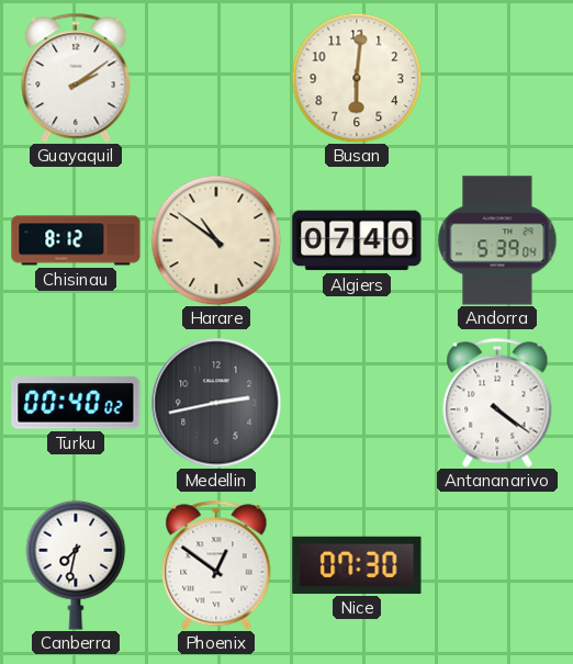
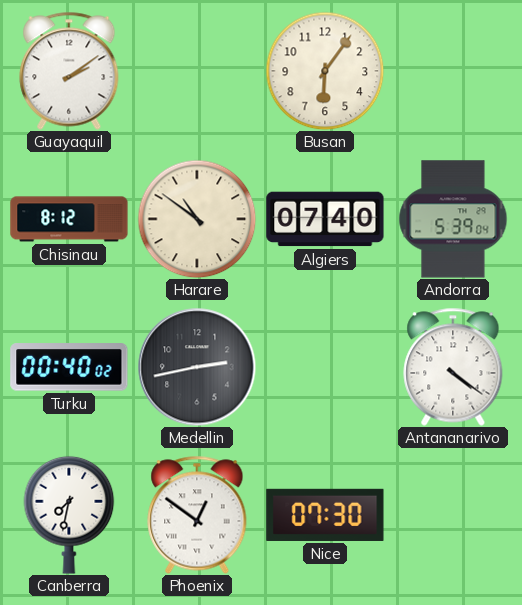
Busan: 6:01 -> 6:06 (325, 71)
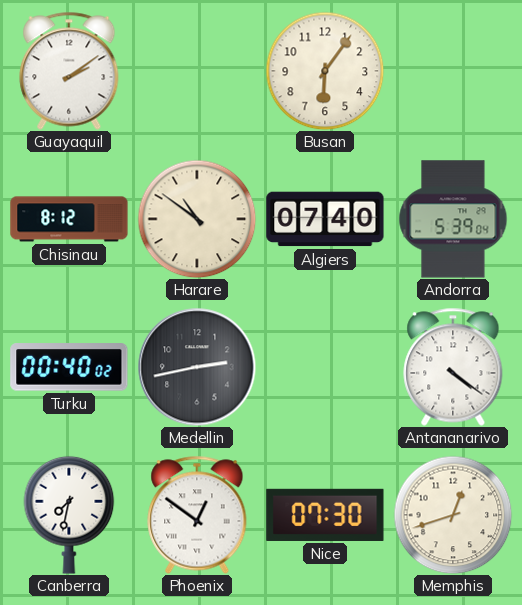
Memphis: none -> 12:42 (453, 515)
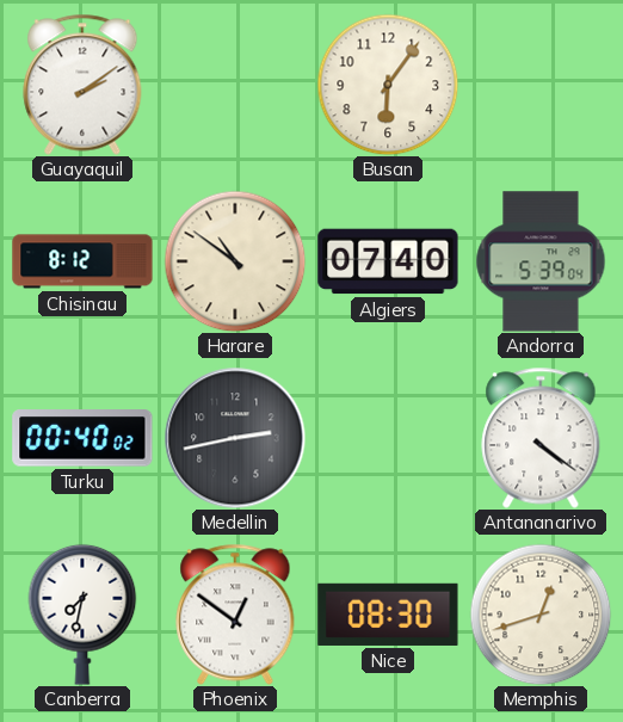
Nice: 07:30 -> 08:30 (388, 615)
